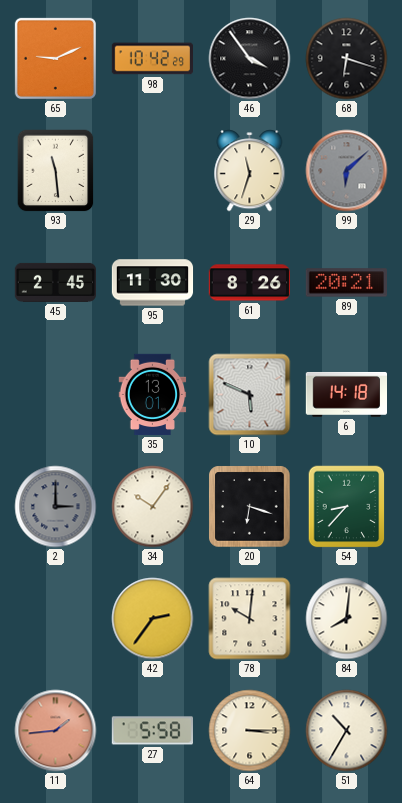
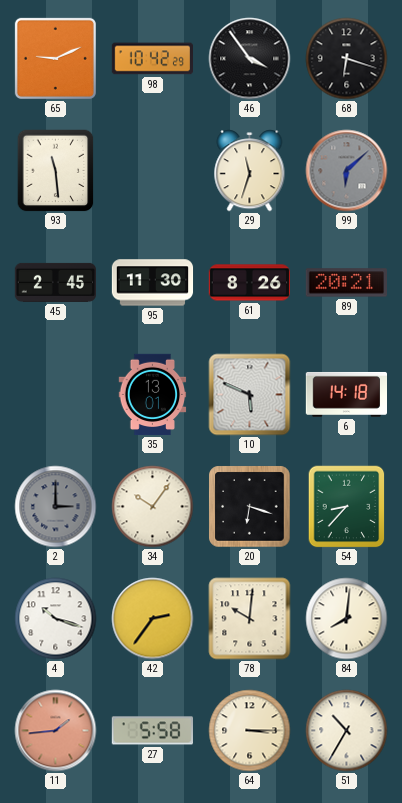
4: none -> 10:18 (56, 619)
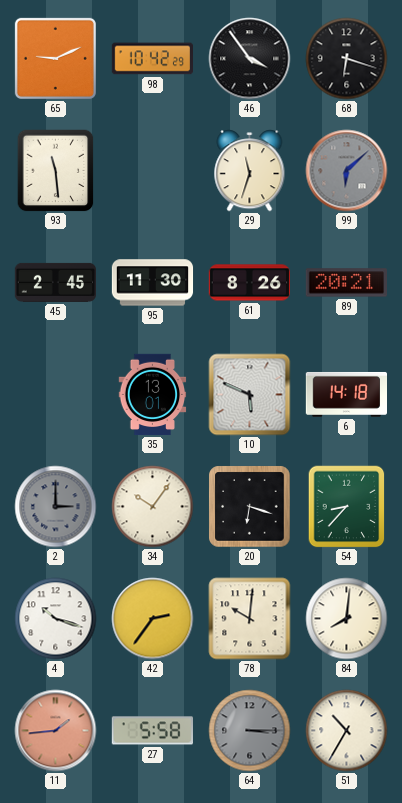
64 dial: cream -> grey (250, 731)
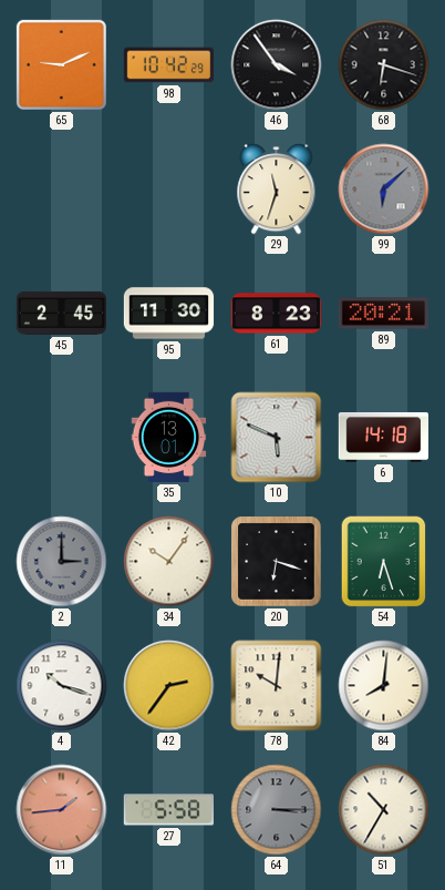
93: 11:29 -> none (56, 171)
61: 8:26 -> 8:23 (277, 314)
54: 8:37 -> 6:27 (384, 562)
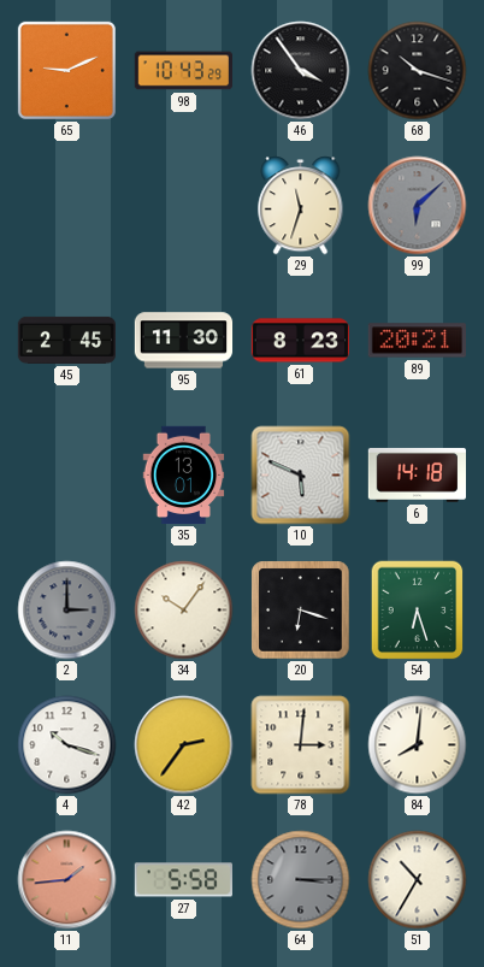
98: 10:42 -> 10:43 (183, 71)
68: 6:18 -> 10:18 (418, 71)
78: 10:01 -> 3:01 (301, 745)
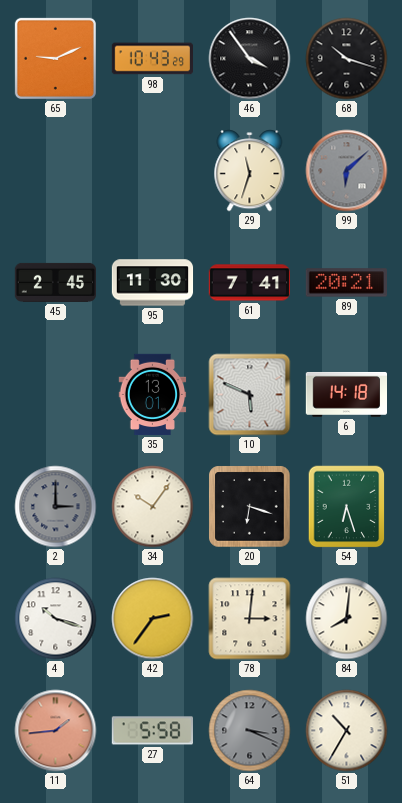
61: 8:23 -> 7:41 (250, 283)
64: 3:15 -> 3:19 (250, 731)
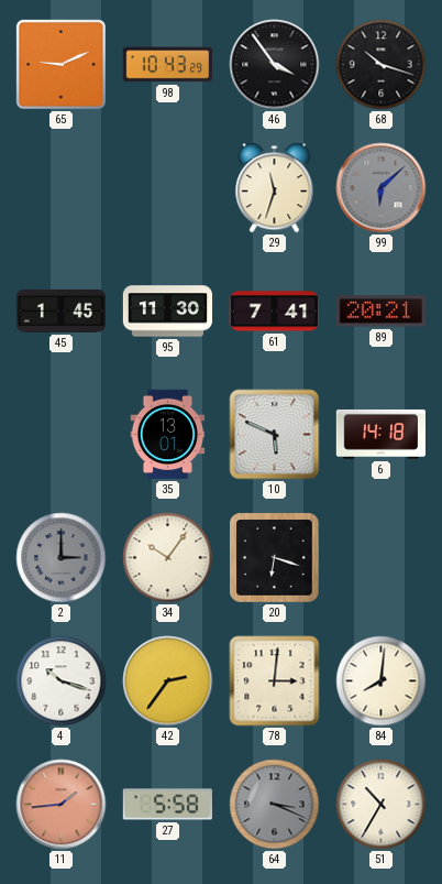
45: 2:45 -> 1:45 (60, 310)
54: 6:27 -> none (347, 507)
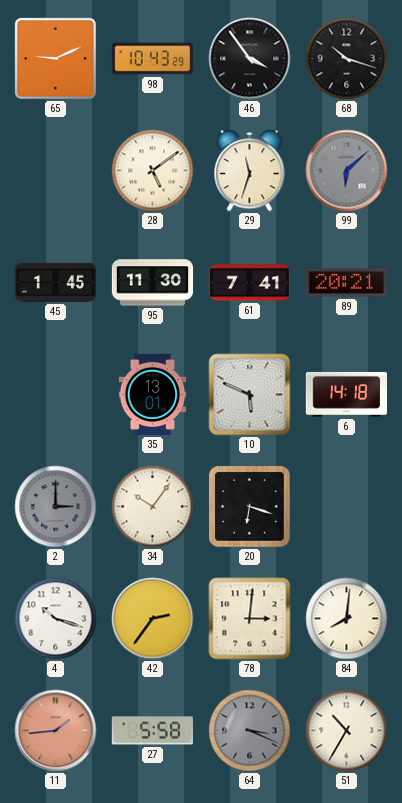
28: none -> 5:09 (153, 171)
